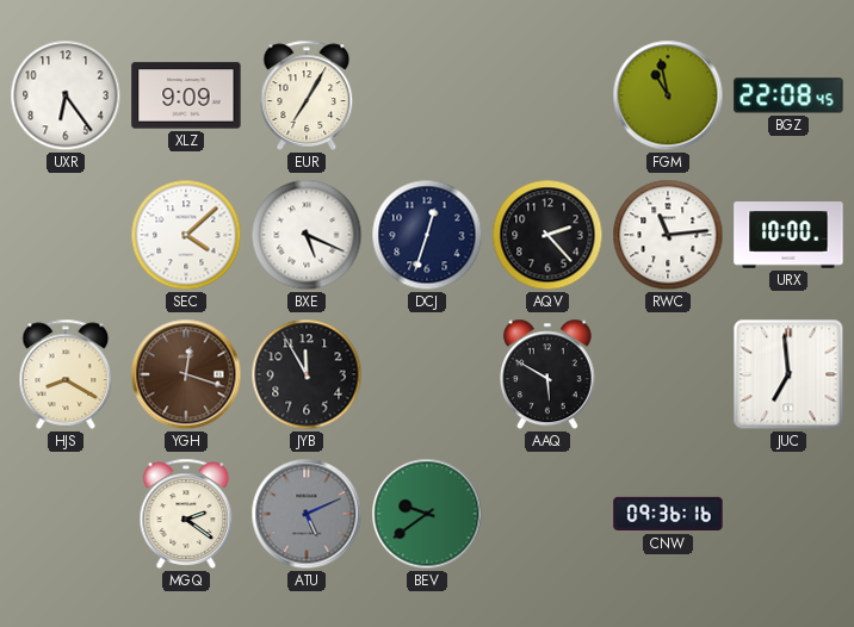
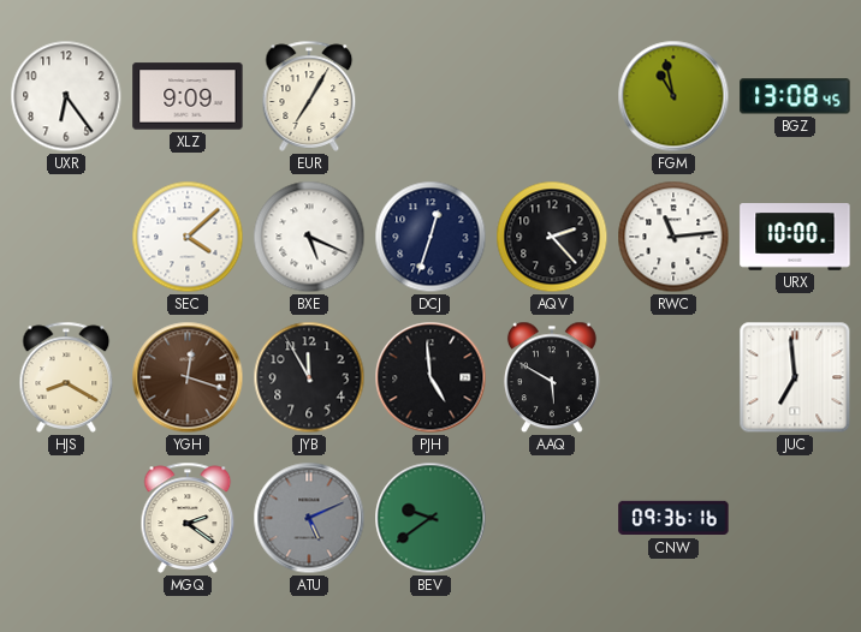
BGZ: 22:08 -> 13:08 (795, 96)
PJH: none -> 4:59 (430, 377)
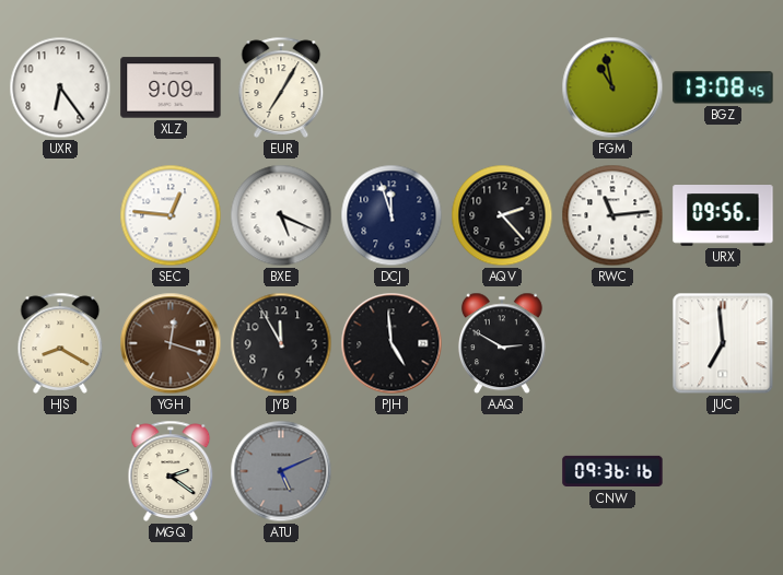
SEC: 4:08 -> 12:46 (171, 215)
DCJ: 12:33 -> 11:57 (391, 215)
URX: 10:00 -> 09:56 (723, 215)
AAQ: 5:50 -> 2:50 (502, 343)
BEV: 9:39 -> none (430, 518)
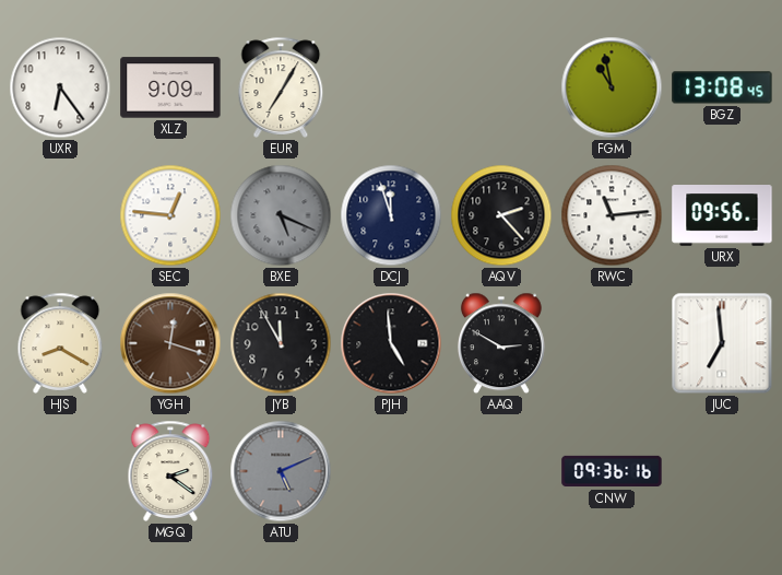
BXE dial: white -> grey (281, 215)
